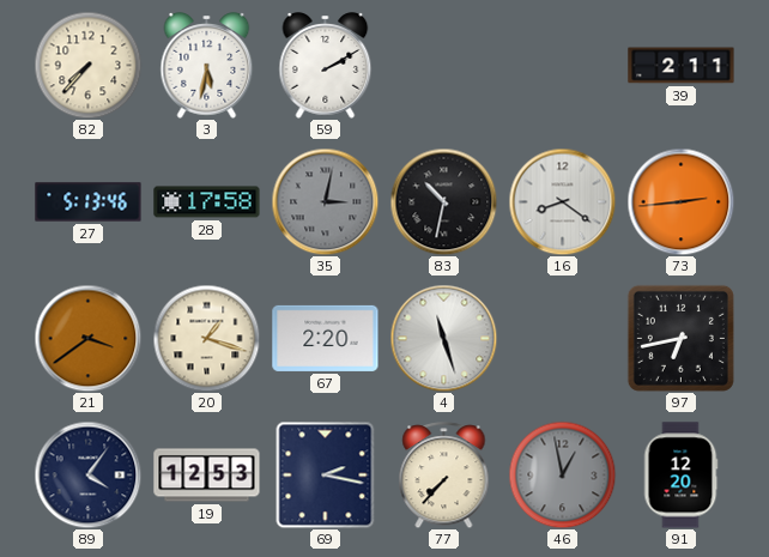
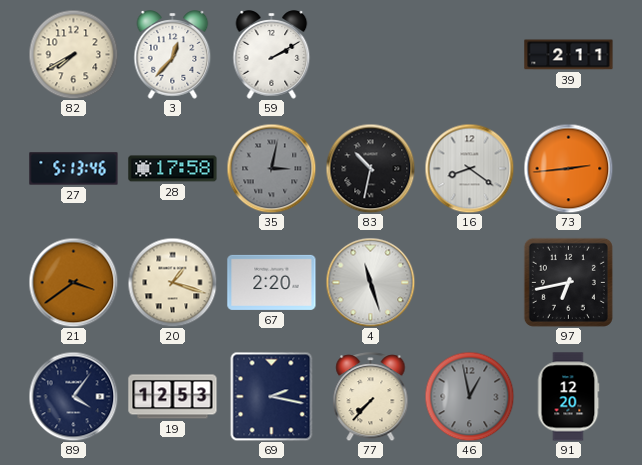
82: 7:37 -> 7:40 (73, 54)
3: 5:32 -> 12:37 (173, 55)
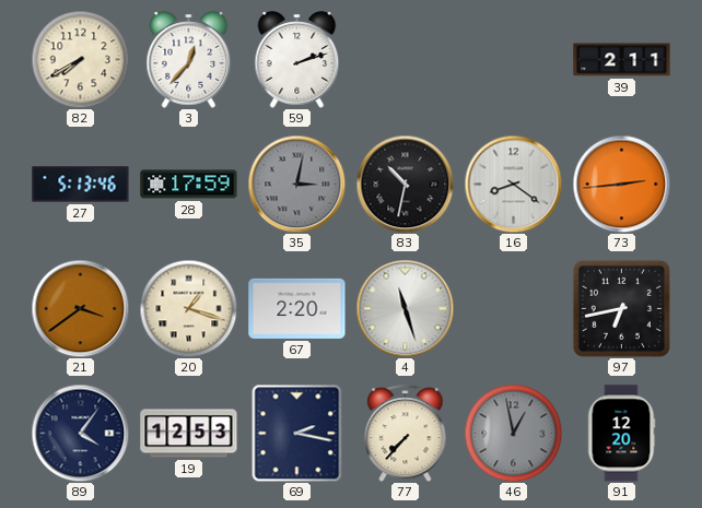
59: 2:10 -> 2:12 (297, 60)
28: 17:58 -> 17:59 (189, 185)
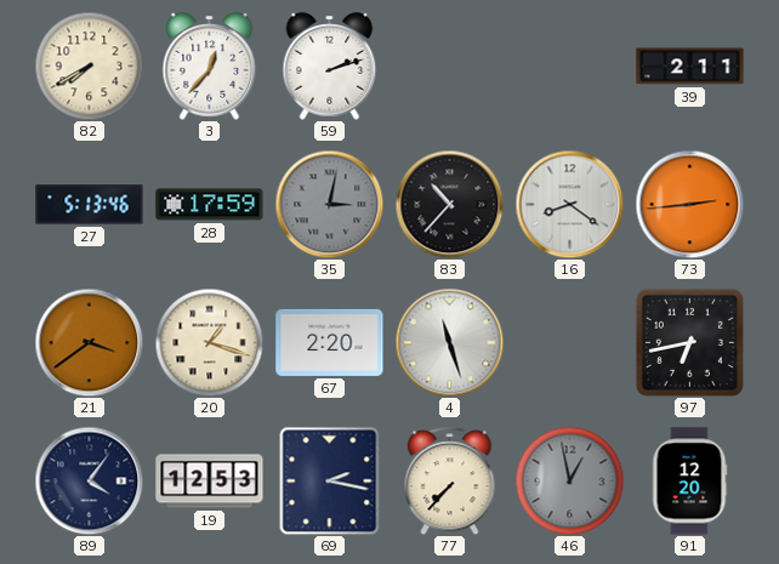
83: 10:32 -> 10:37 (449, 204)
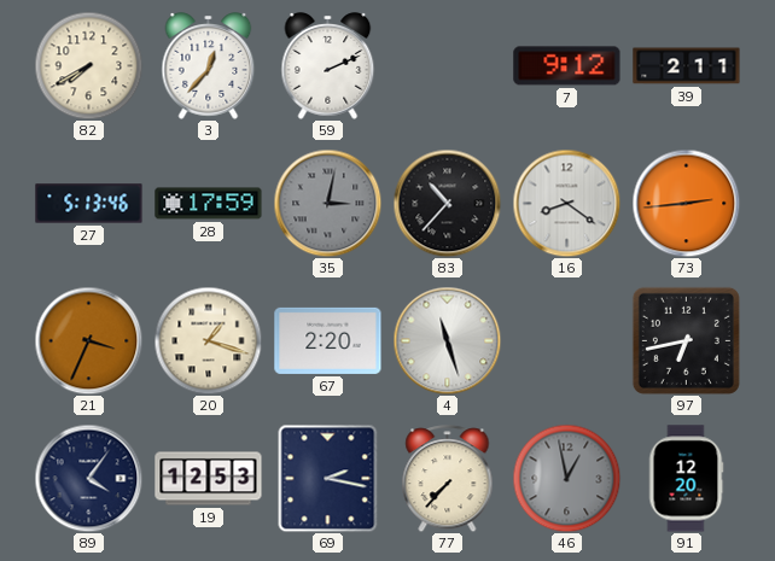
59: 2:12 -> 2:11 (328, 66)
7: none -> 9:12 (567, 66)
21: 3:39 -> 3:34 (88, 340)
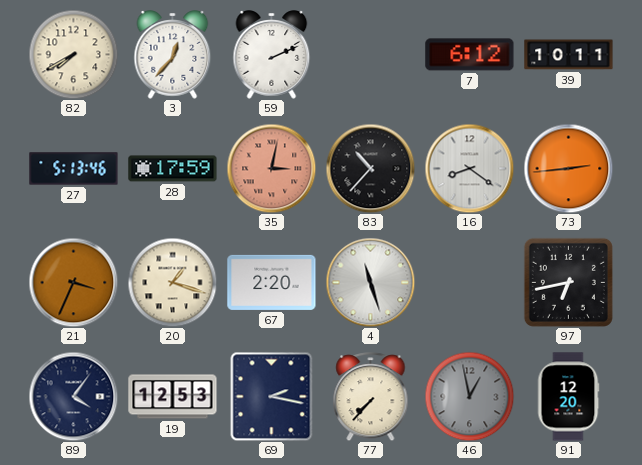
7: 9:12 -> 6:12 (470, 55)
39: 2:11 -> 10:11 (569, 55)
35 dial: grey -> salmon (271, 168)
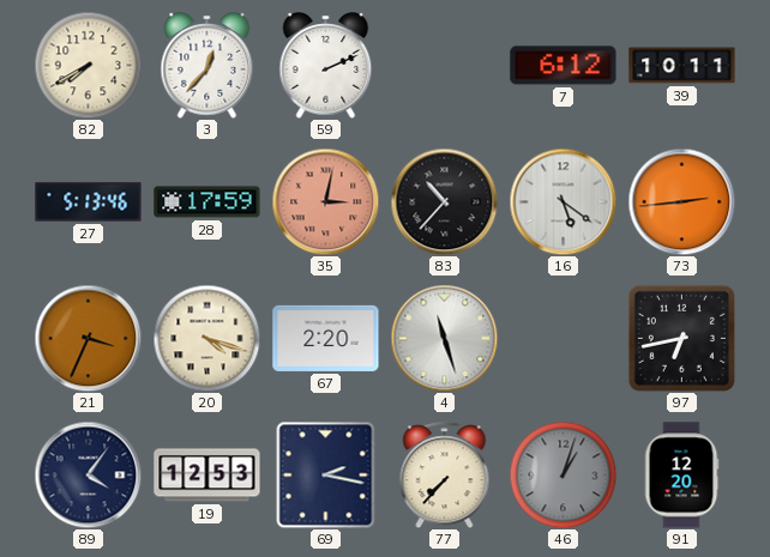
16: 8:21 -> 5:21 (563, 201)
20: 1:18 -> 4:18 (206, 338)
46: 12:58 -> 1:03 (563, 474)
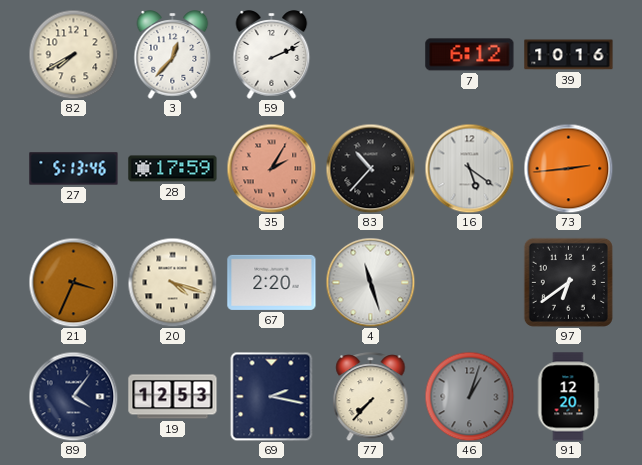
39: 10:11 -> 10:16 (569, 55)
35: 3:02 -> 2:05 (271, 168)
97: 6:43 -> 6:39 (568, 282)
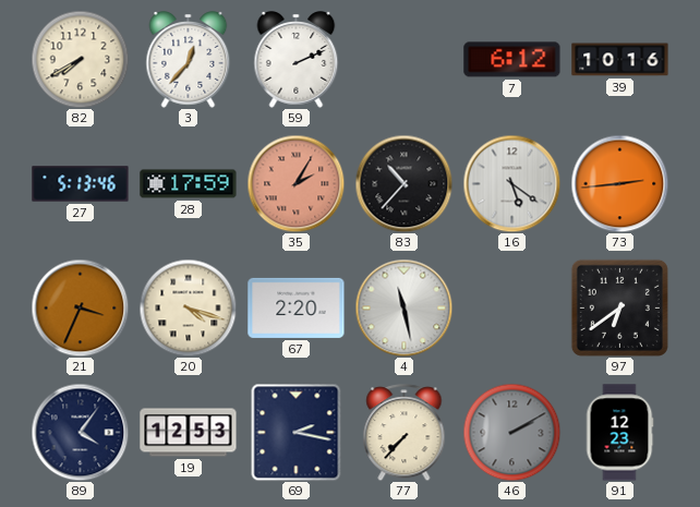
4: 11:27 -> 11:28 (403, 307)
46: 1:03 -> 2:10 (511, 432)
91: 12:20 -> 12:23 (619, 433)
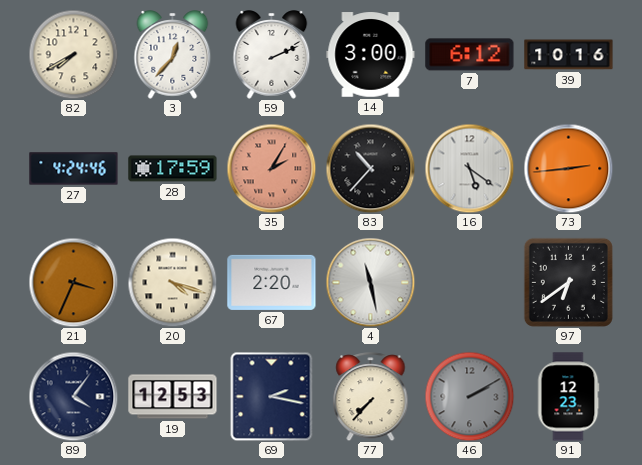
14: none -> 3:00 (371, 55)
27: 5:13 -> 4:24 (74, 169)
